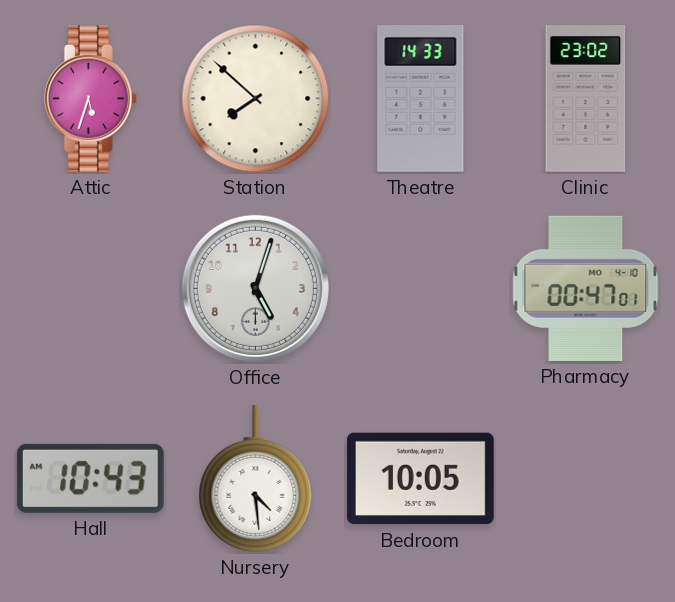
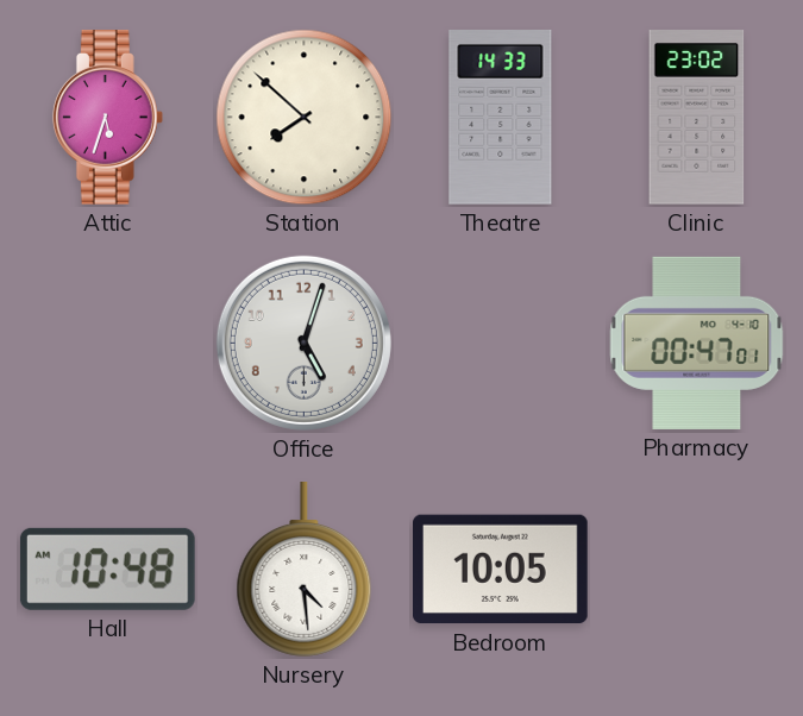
Hall: 10:43 -> 10:48 (107, 569)
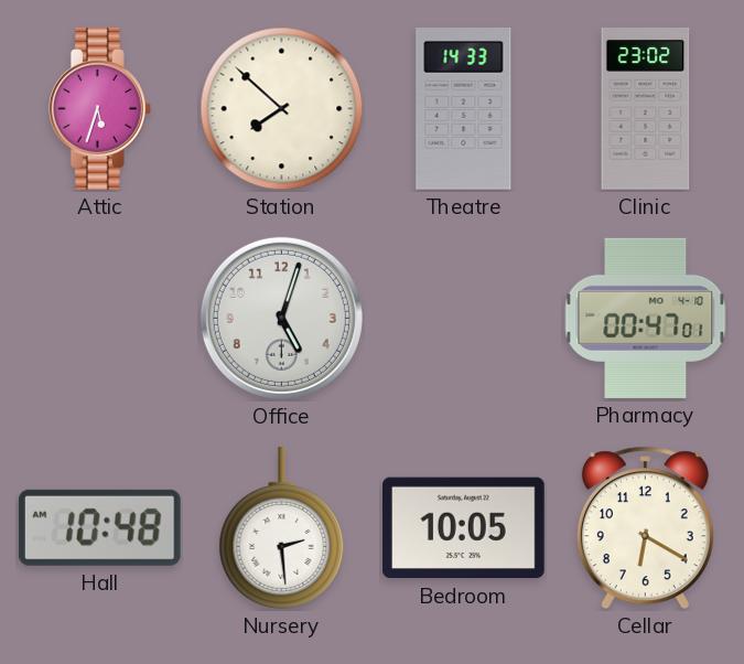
Nursery: 4:29 -> 2:29 (282, 528)
Cellar: none -> 6:20 (645, 528)
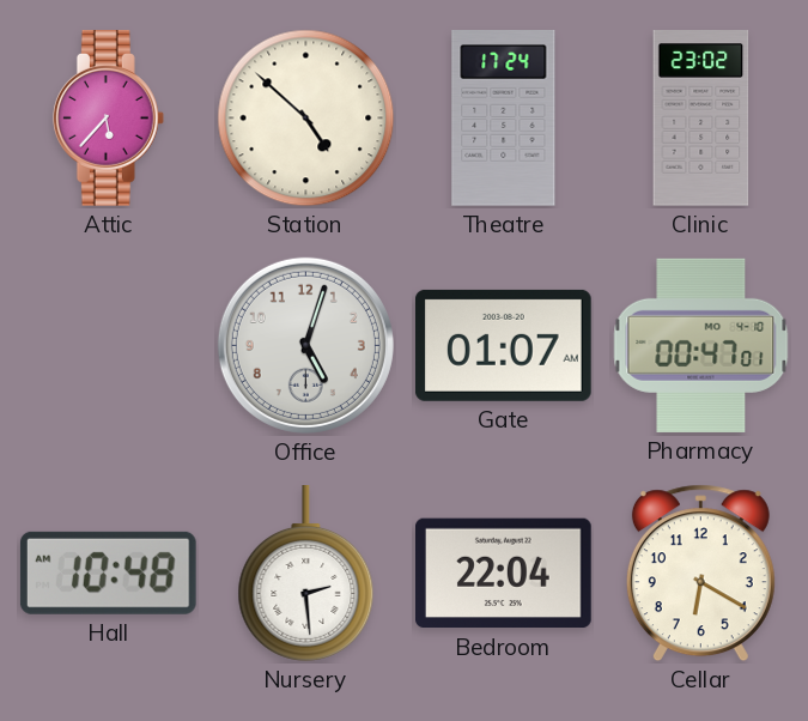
Attic: 5:33 -> 5:37 (108, 119)
Station: 7:52 -> 4:52 (306, 119)
Theatre: 14:33 -> 17:24 (504, 119)
Gate: none -> 01:07 (503, 345)
Bedroom: 10:05 -> 22:04 (504, 574)
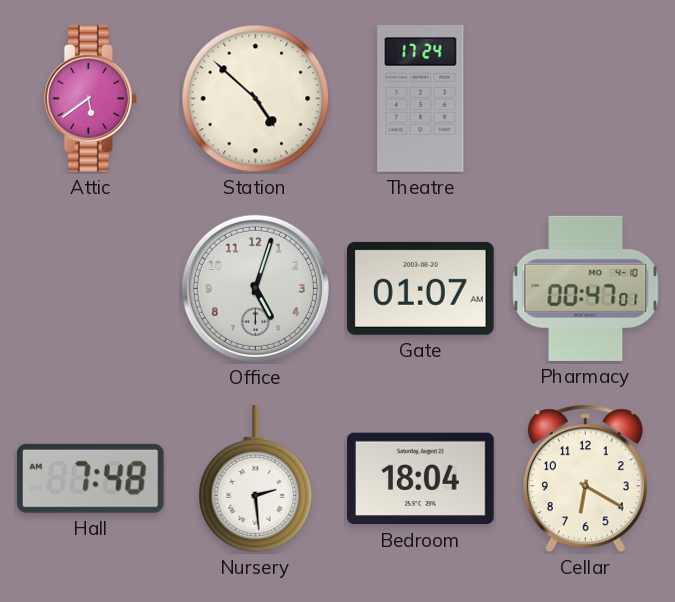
Attic: 5:37 -> 5:39 (90, 99)
Clinic: 23:02 -> none (701, 119)
Hall: 10:48 -> 7:48 (90, 478)
Bedroom: 22:04 -> 18:04 (421, 479)
